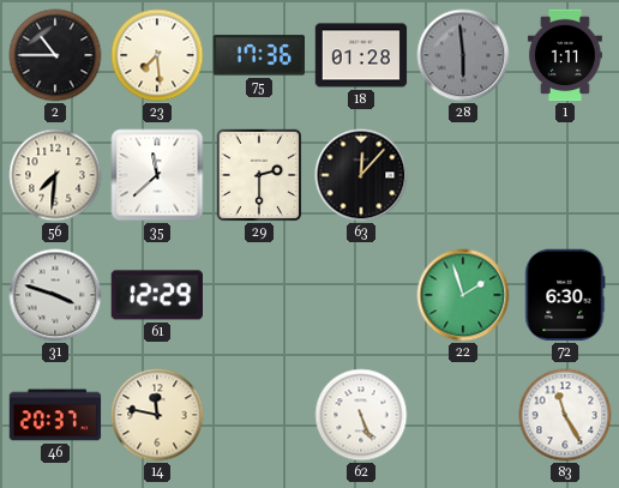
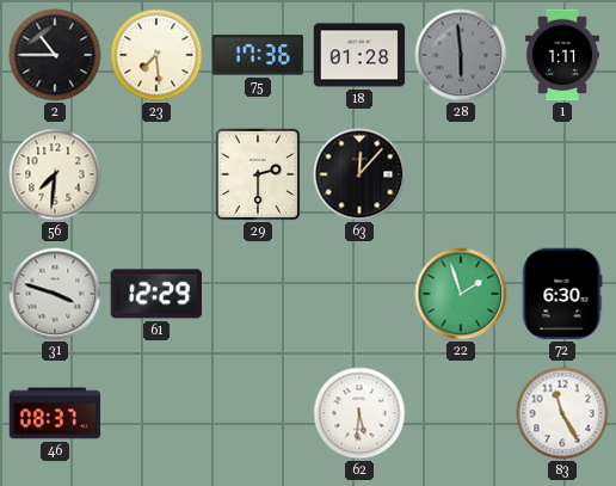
35: 11:38 -> none (157, 175)
46: 20:37 -> 08:37 (55, 413)
14: 11:47 -> none (157, 415)
62: 5:26 -> 5:31 (359, 413)
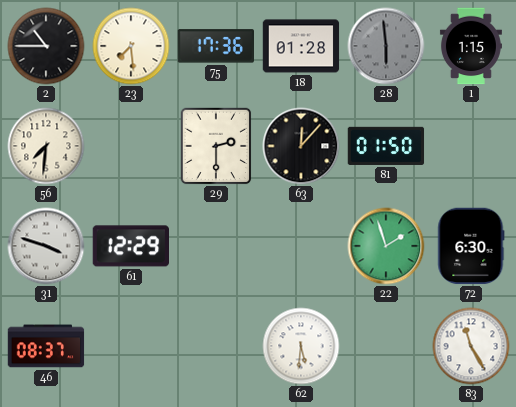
1: 1:11 -> 1:15 (471, 46)
81: none -> 01:50 (386, 146)
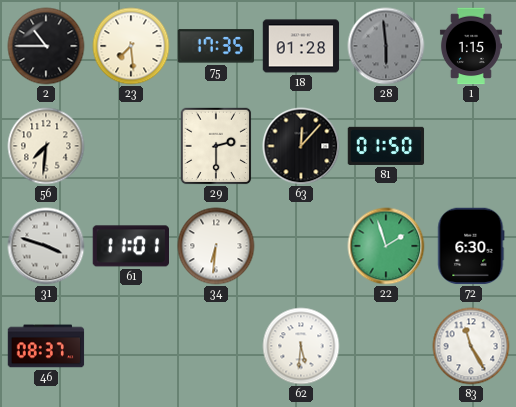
75: 17:36 -> 17:35 (215, 46)
61: 12:29 -> 11:01 (130, 246)
34: none -> 6:31 (216, 246)
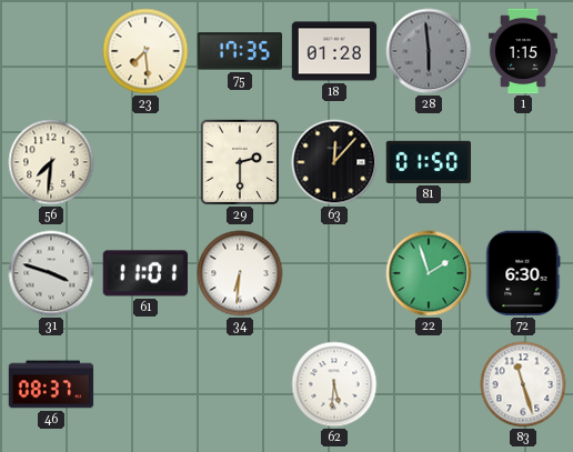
2: 10:45 -> none (46, 46)
83: 11:25 -> 11:27 (523, 384)
